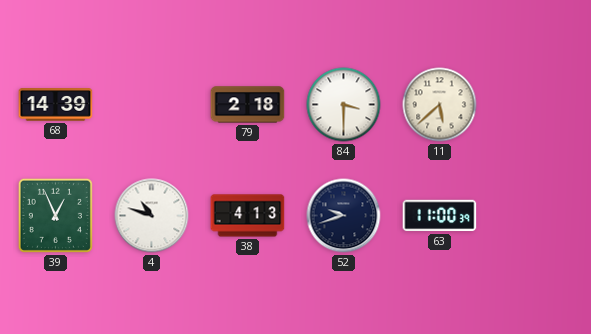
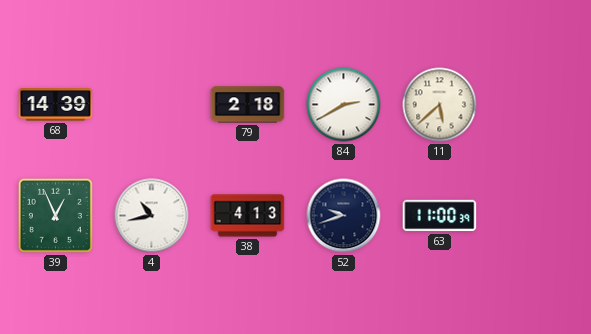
84: 3:30 -> 2:40 (344, 105)
4: 10:48 -> 10:43 (152, 216)
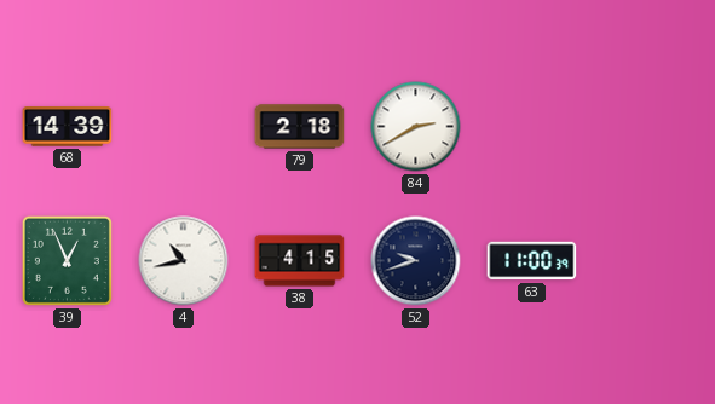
11: 5:38 -> none (440, 105)
38: 4:13 -> 4:15 (300, 261)
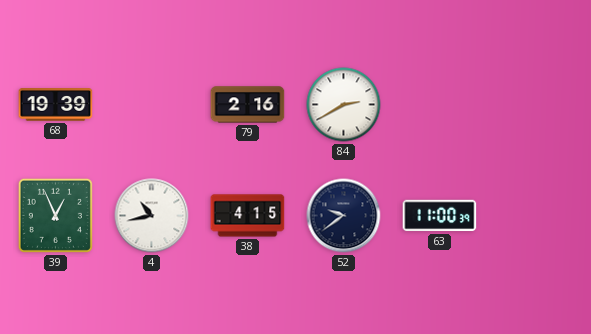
68: 14:39 -> 19:39 (56, 105)
79: 2:18 -> 2:16 (248, 105)
52: 9:42 -> 9:39 (344, 216)
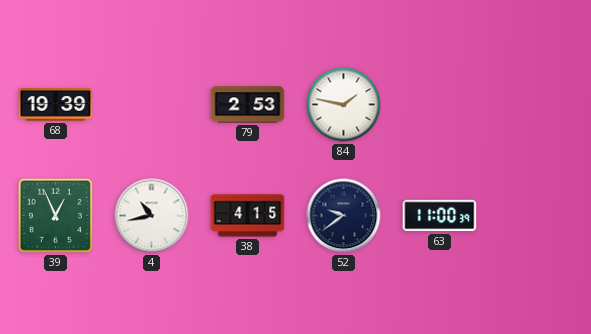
79: 2:16 -> 2:53 (248, 105)
84: 2:40 -> 1:47 (344, 105)
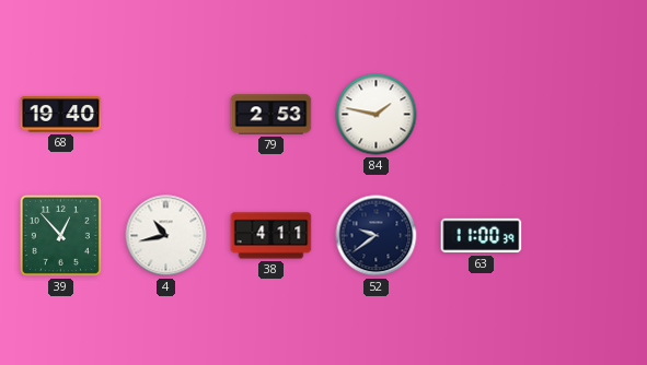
68: 19:39 -> 19:40 (61, 115)
39: 12:56 -> 12:53 (60, 235)
38: 4:15 -> 4:11 (271, 236)
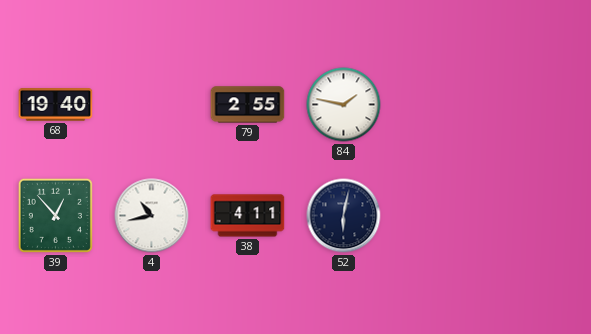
79: 2:53 -> 2:55 (248, 105)
52: 9:39 -> 6:02 (344, 216)
63: 11:00 -> none (482, 236)
